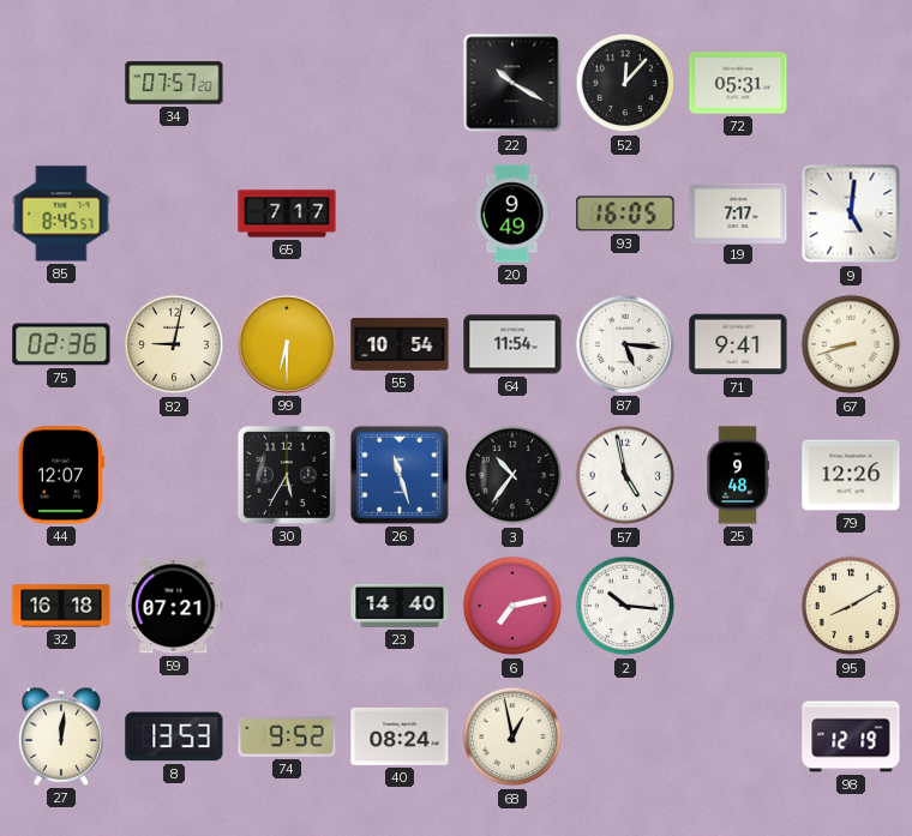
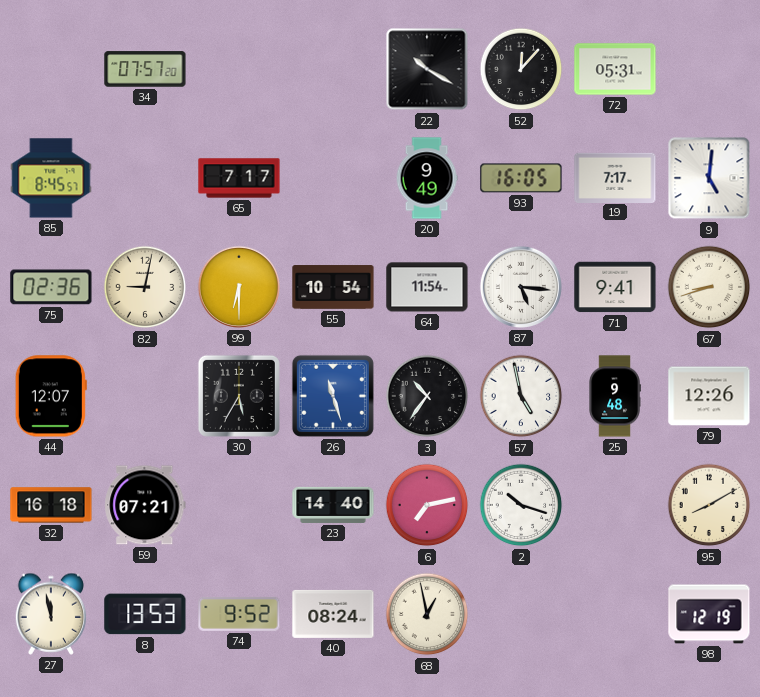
2: 10:16 -> 10:18 (521, 505)
27: 12:01 -> 11:58 (51, 614)
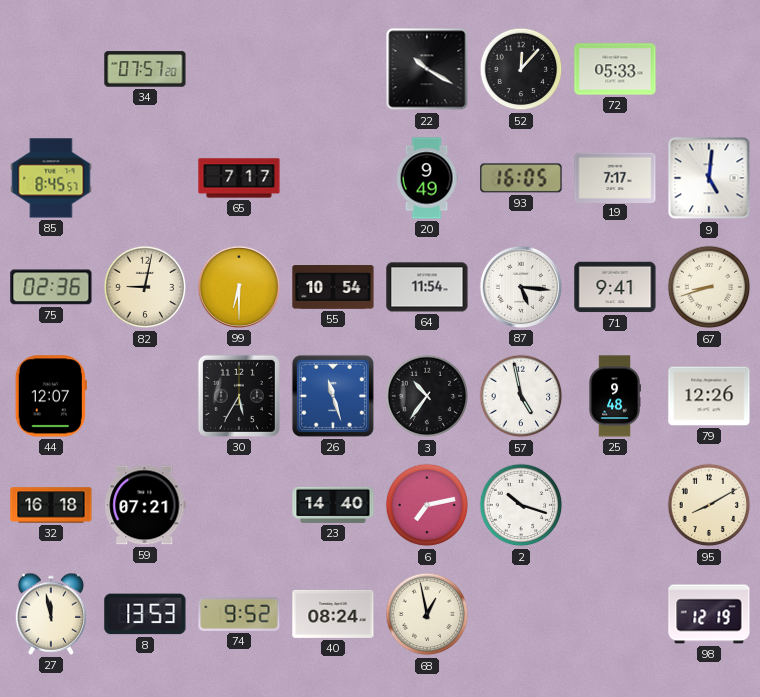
72: 05:31 -> 05:33 (615, 69)
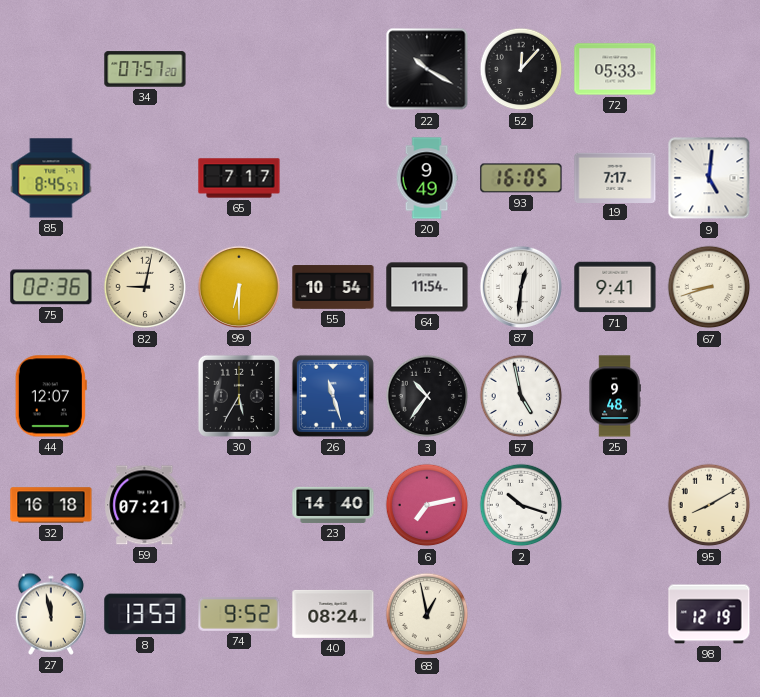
87: 5:16 -> 12:31 (521, 287)
79: 12:26 -> none (709, 396)
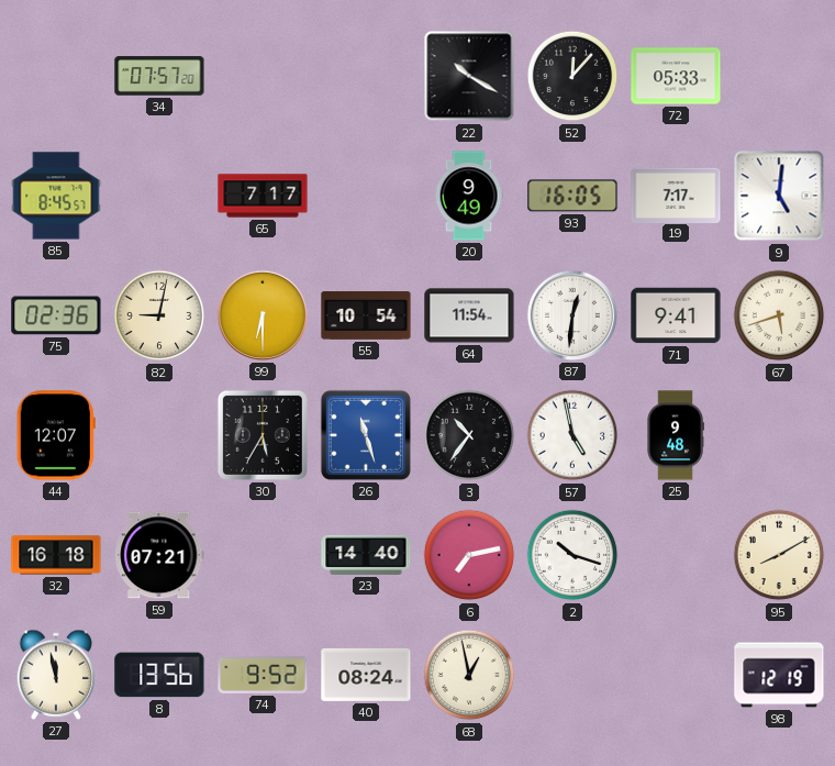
67: 8:42 -> 5:42 (779, 315)
8: 13:53 -> 13:56 (159, 675)
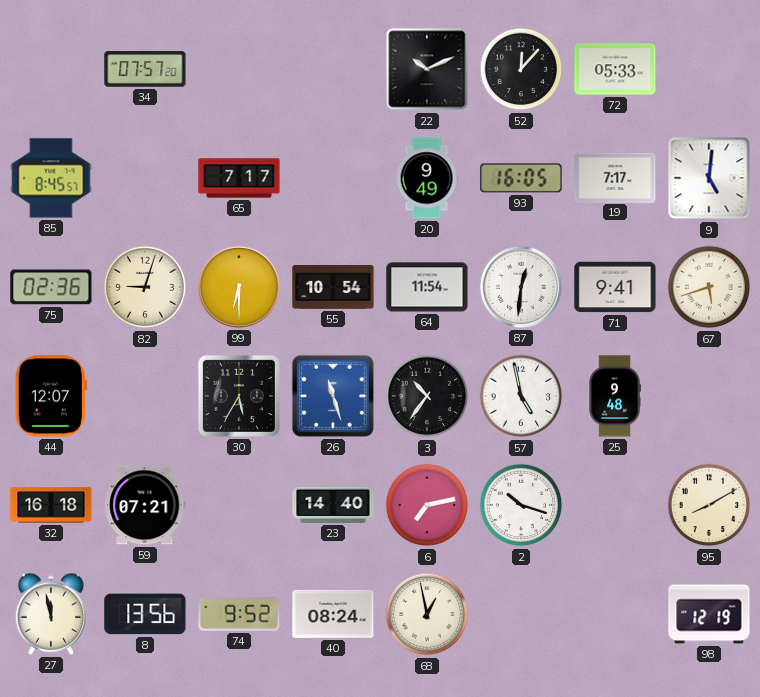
22: 10:20 -> 10:11 (427, 69)
82: 9:02 -> 9:03 (145, 287)
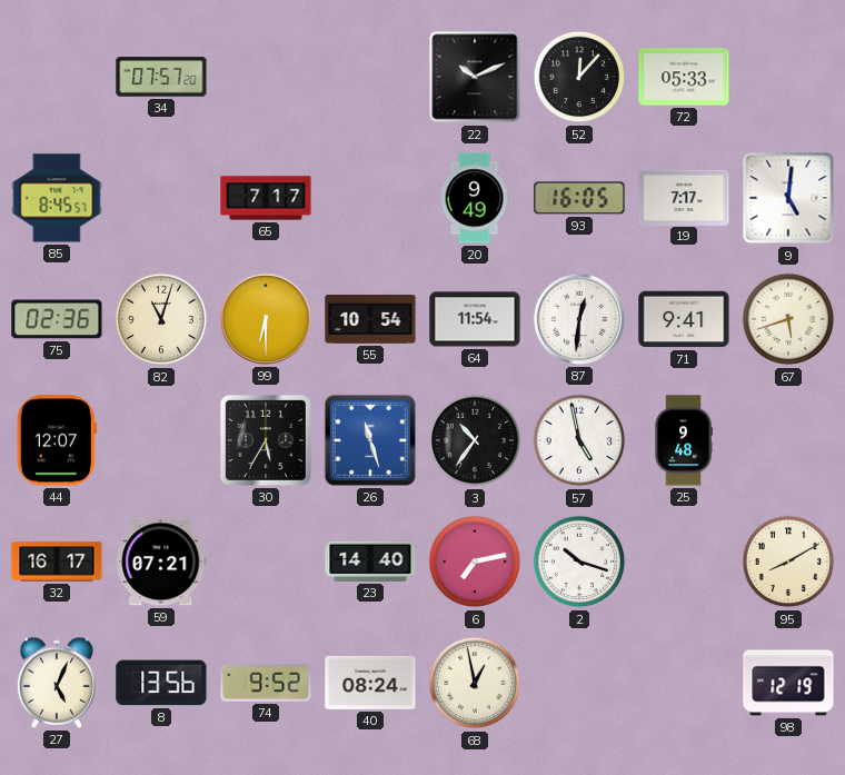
82: 9:03 -> 11:03 (161, 319)
32: 16:18 -> 16:17 (57, 562)
27: 11:58 -> 5:04 (57, 683)
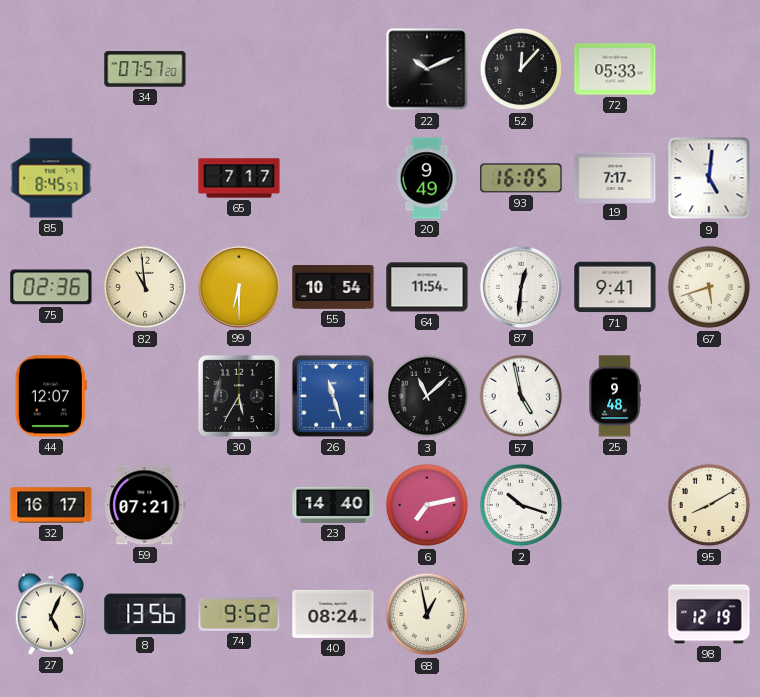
82: 11:03 -> 10:59 (145, 287)
3: 10:36 -> 11:08 (427, 396)
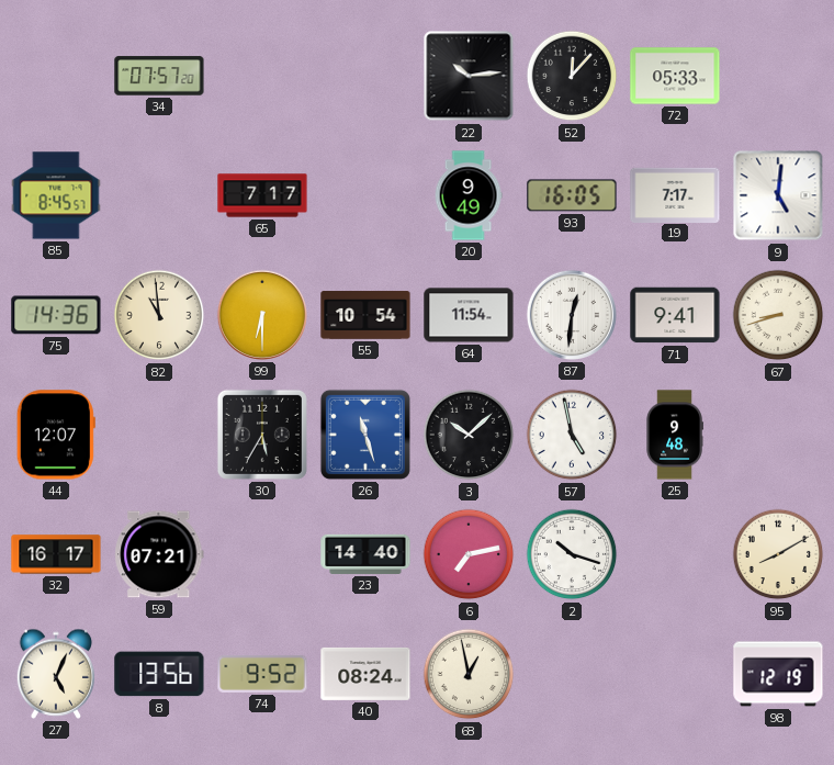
22: 10:11 -> 10:14 (469, 76)
75: 02:36 -> 14:36 (56, 315)
67: 5:42 -> 8:42 (778, 315)
3: 11:08 -> 10:08 (469, 435)
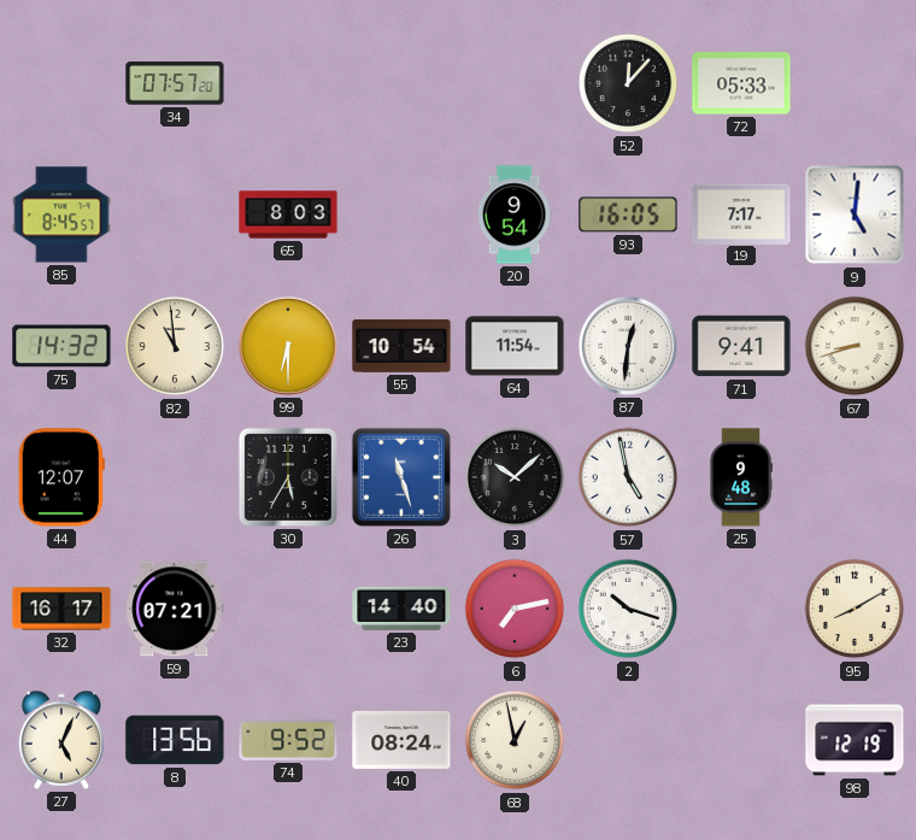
22: 10:14 -> none (469, 76)
65: 7:17 -> 8:03 (288, 215)
20: 9:49 -> 9:54 (515, 215)
75: 14:36 -> 14:32 (61, 346)
